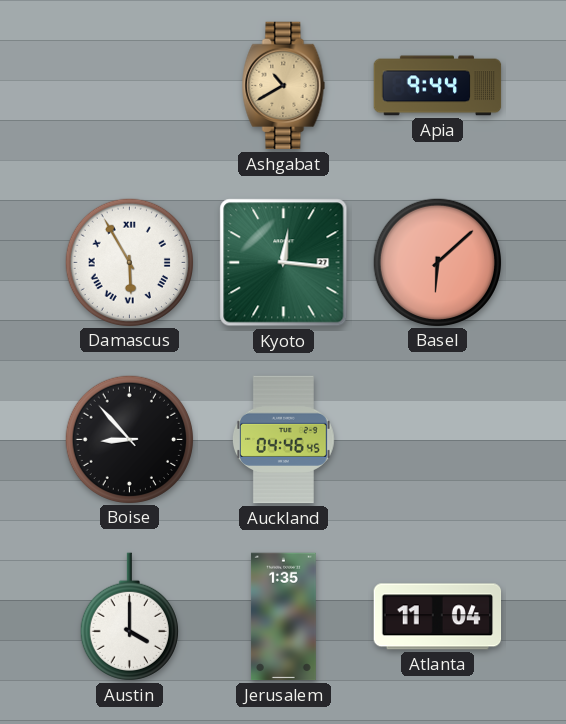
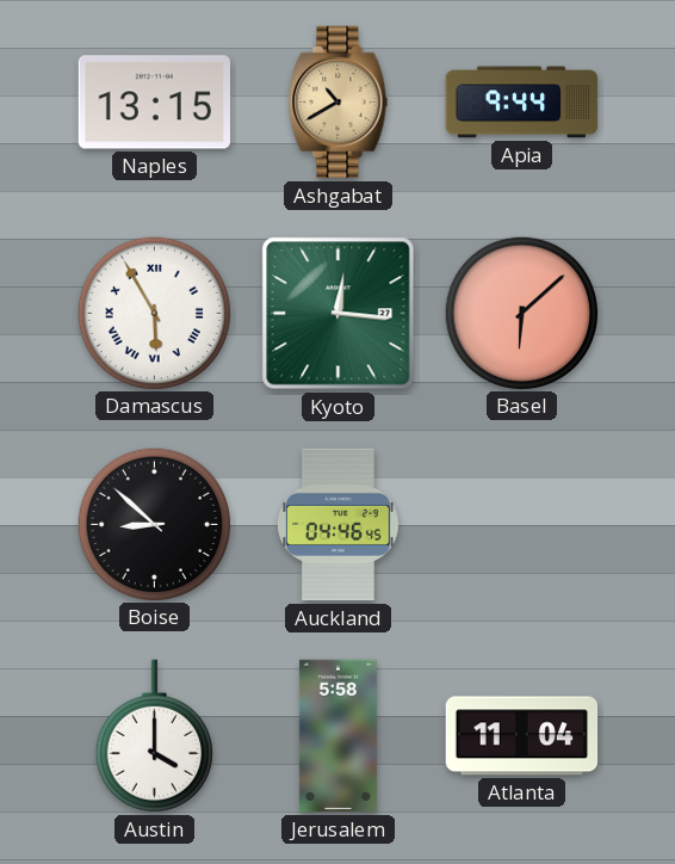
Naples: none -> 13:15 (155, 103)
Boise: 8:53 -> 8:52 (154, 524)
Jerusalem: 1:35 -> 5:58 (337, 736)
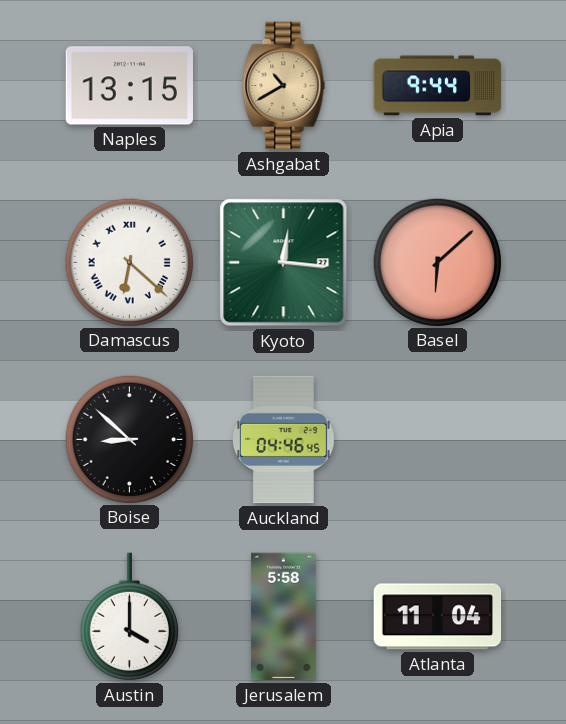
Damascus: 5:55 -> 6:22 (129, 262)
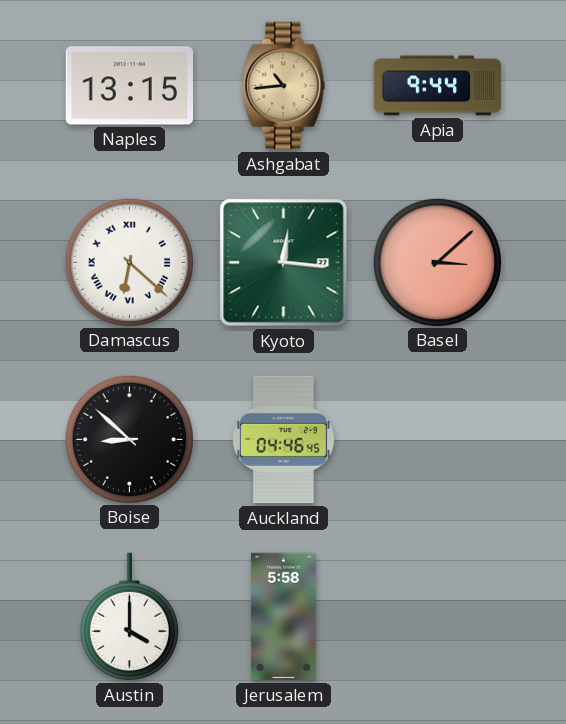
Ashgabat: 10:40 -> 10:44 (284, 86)
Basel: 6:08 -> 3:08 (437, 262)
Atlanta: 11:04 -> none (438, 617)
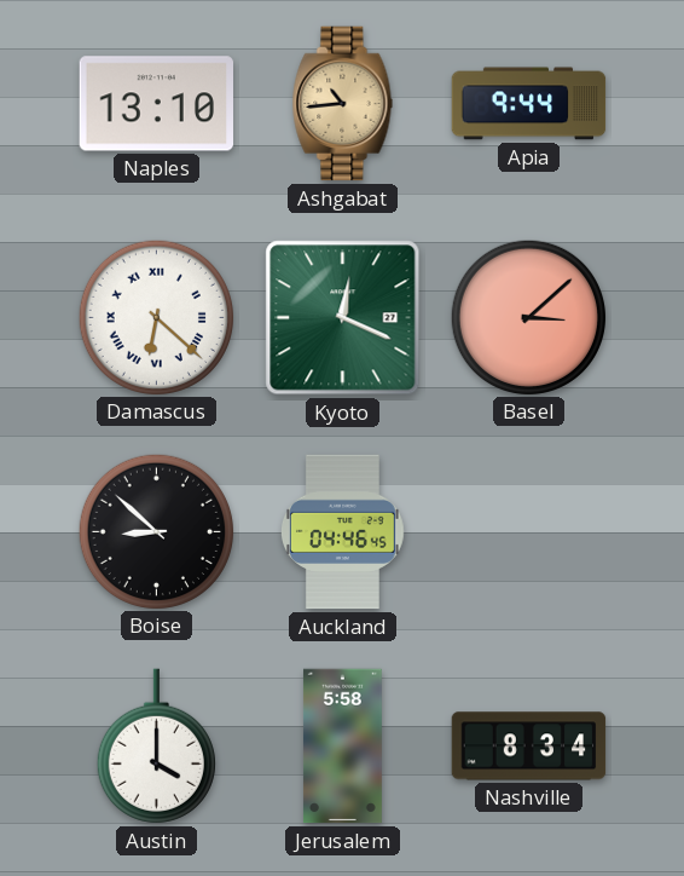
Naples: 13:15 -> 13:10 (157, 104)
Kyoto: 12:16 -> 12:19 (343, 318)
Nashville: none -> 8:34 (529, 747)
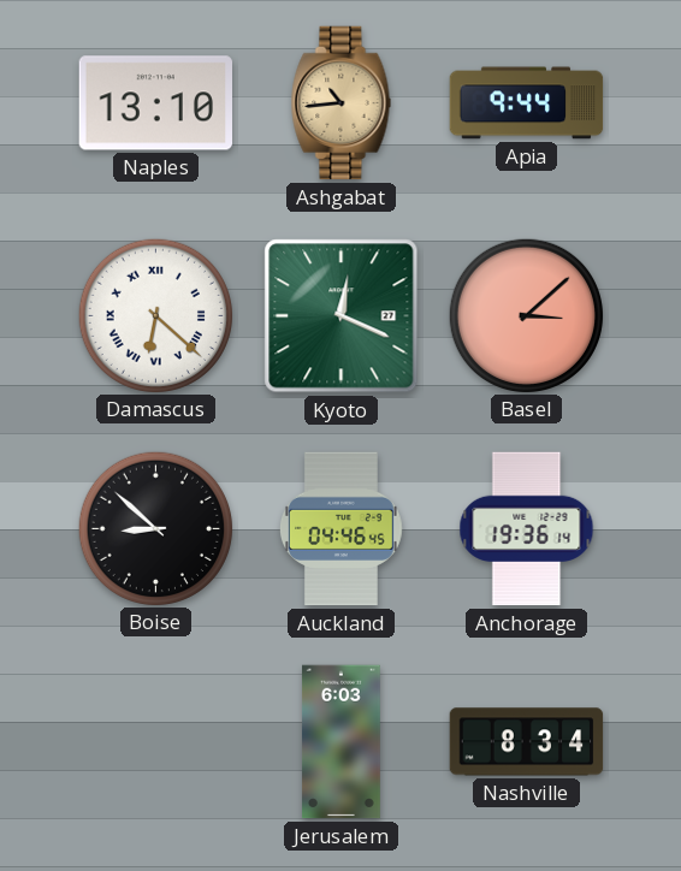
Anchorage: none -> 19:36 (527, 529)
Austin: 4:00 -> none (156, 747)
Jerusalem: 5:58 -> 6:03 (340, 742)
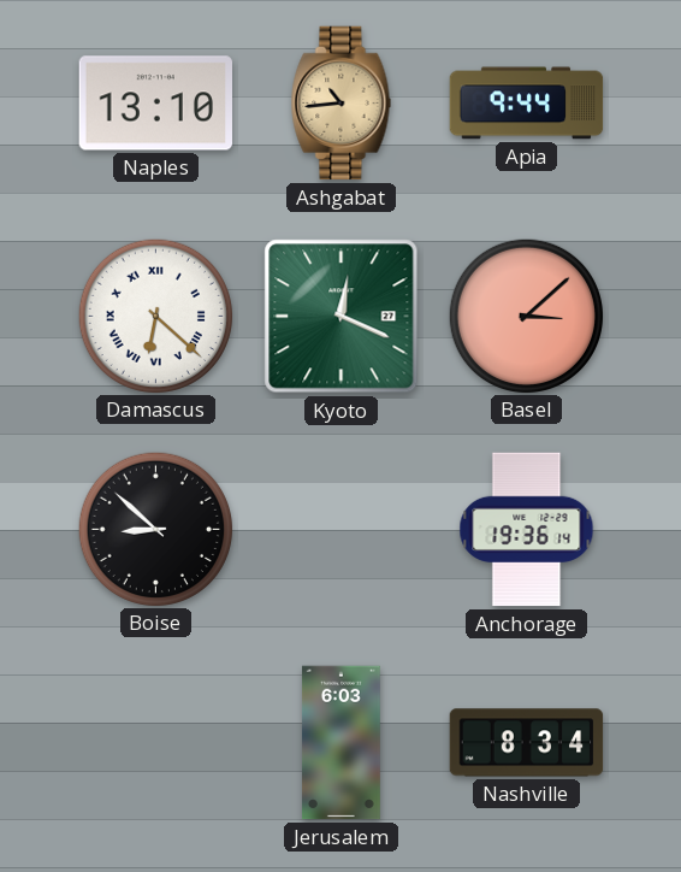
Auckland: 04:46 -> none (340, 529)
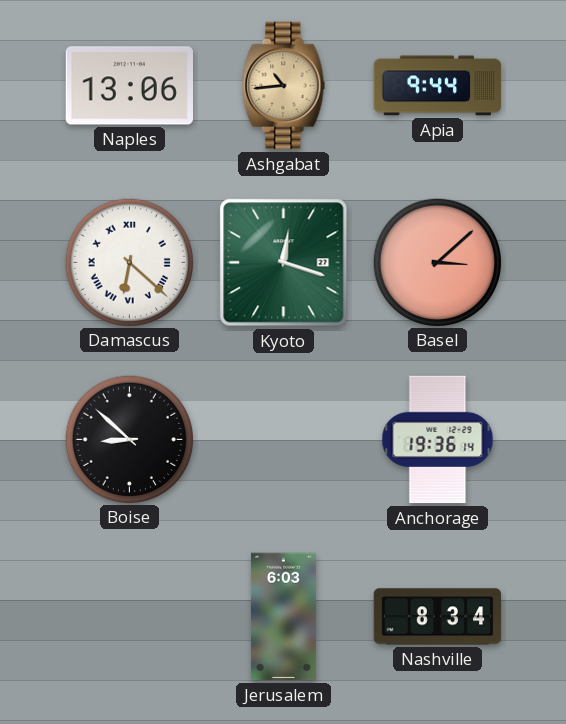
Naples: 13:10 -> 13:06 (130, 86)
Kyoto: 12:19 -> 12:18 (284, 263)
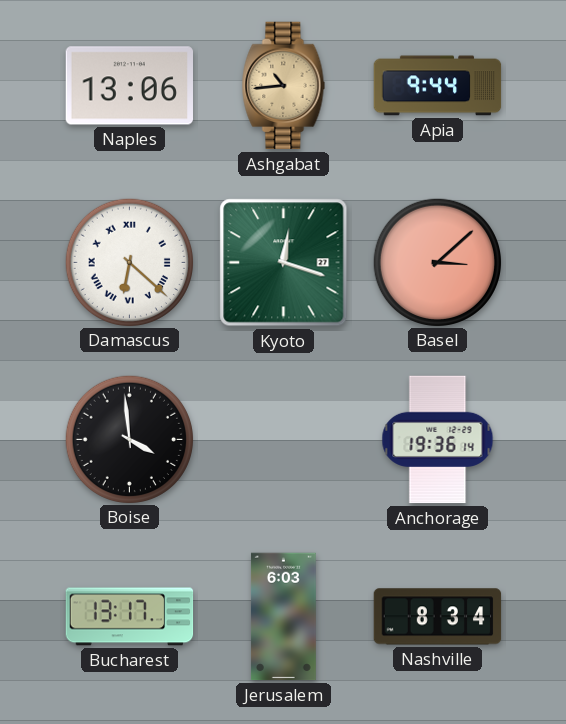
Boise: 8:52 -> 3:59 (129, 439)
Bucharest: none -> 13:17 (130, 617)
